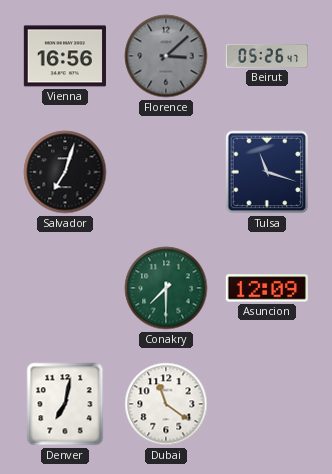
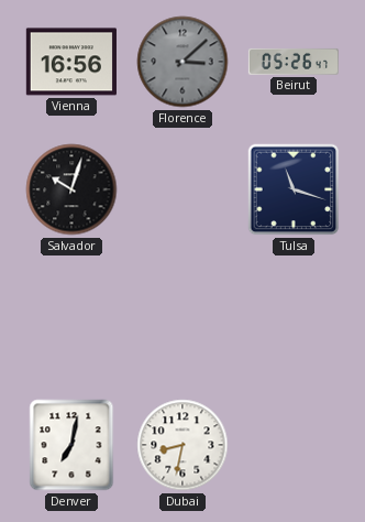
Salvador: 7:03 -> 10:03 (71, 189)
Conakry: 7:30 -> none (166, 288)
Asuncion: 12:09 -> none (267, 288)
Dubai: 11:21 -> 8:32 (182, 445)
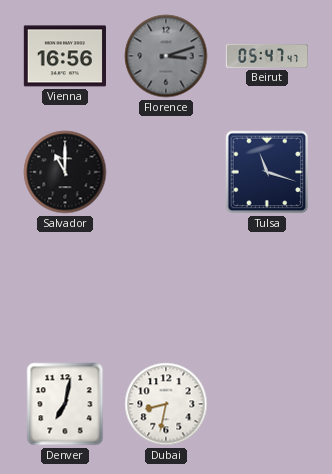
Florence: 3:08 -> 3:12 (166, 56)
Beirut: 05:26 -> 05:47 (266, 56)
Salvador: 10:03 -> 11:00 (65, 172)
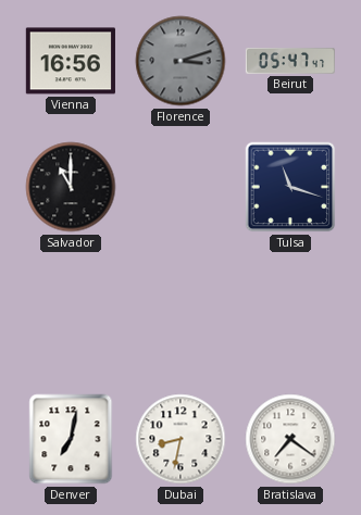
Bratislava: none -> 7:21 (290, 439)
